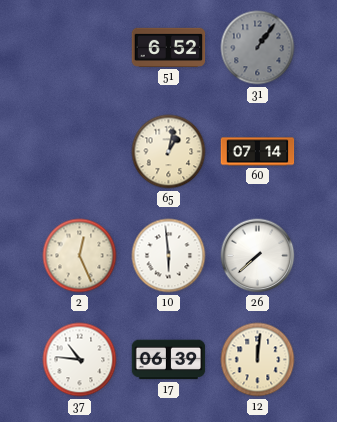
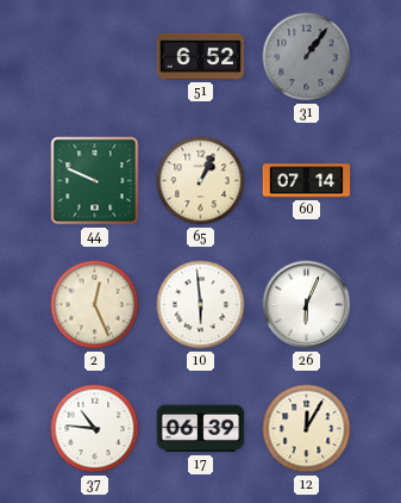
44: none -> 9:49 (95, 181)
65: 1:02 -> 1:04 (201, 181)
26: 7:38 -> 6:04 (307, 305)
12: 12:01 -> 12:05 (307, 429)
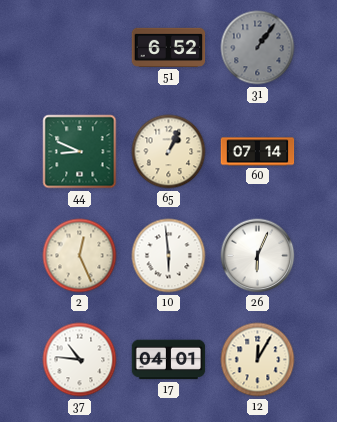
44: 9:49 -> 8:49 (80, 152)
17: 06:39 -> 04:01 (169, 360)
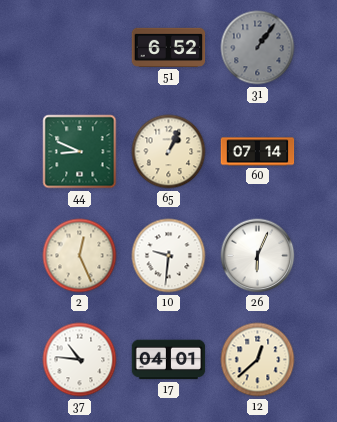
10: 5:59 -> 9:31 (169, 256)
12: 12:05 -> 12:38 (258, 360)
